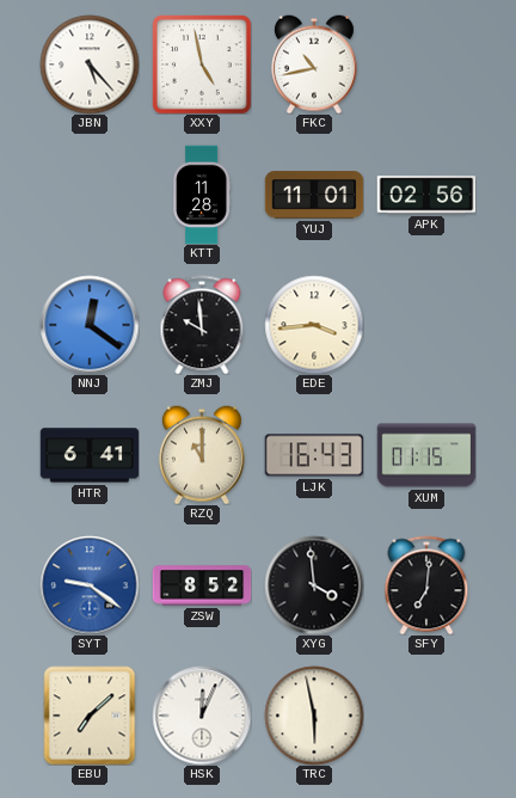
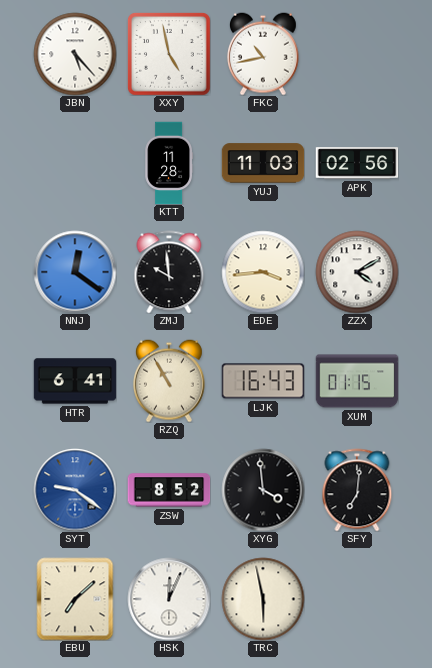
YUJ: 11:01 -> 11:03 (263, 163)
ZZX: none -> 4:10 (357, 272)
RZQ: 11:00 -> 10:55 (169, 381)
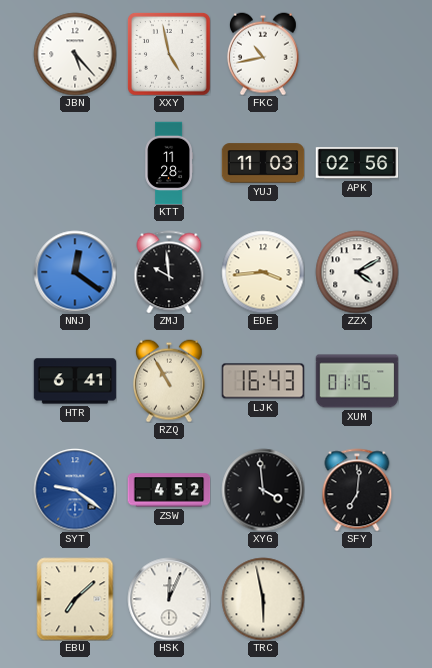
ZSW: 8:52 -> 4:52 (169, 490)
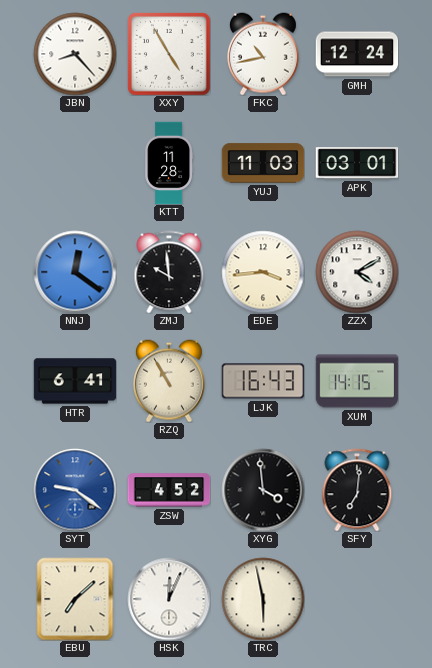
JBN: 5:23 -> 8:23 (75, 54)
XXY: 4:58 -> 4:55 (169, 54)
GMH: none -> 12:24 (357, 54)
APK: 02:56 -> 03:01 (357, 163)
XUM: 01:15 -> 14:15 (357, 381)
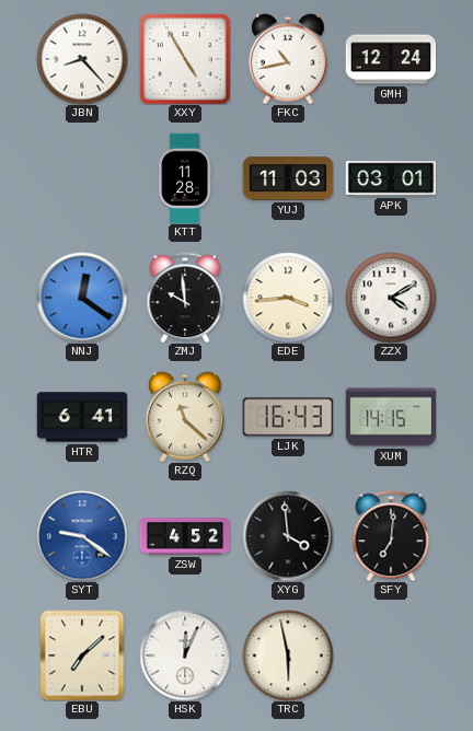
RZQ: 10:55 -> 11:22 (185, 417)
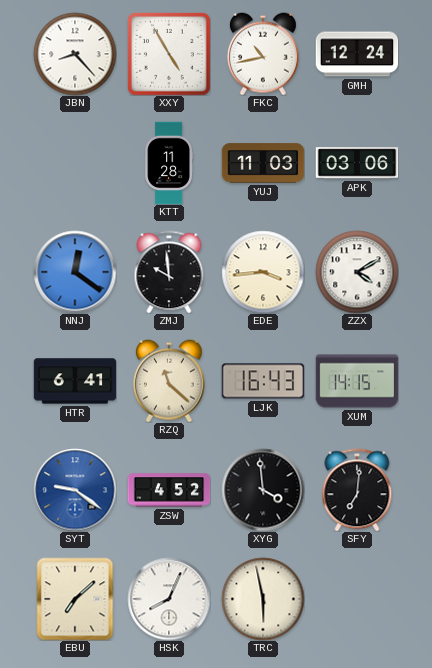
APK: 03:01 -> 03:06 (357, 163)
HSK: 12:04 -> 8:04 (169, 599)
